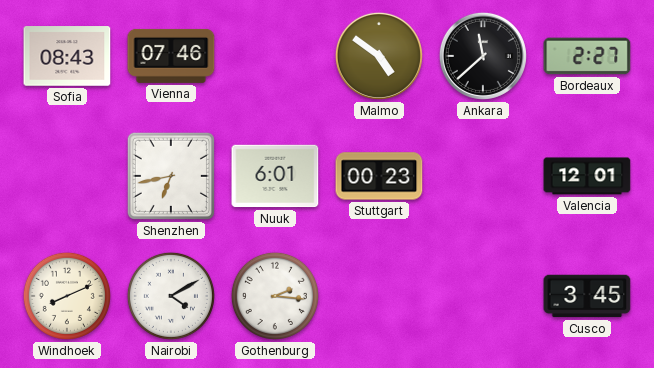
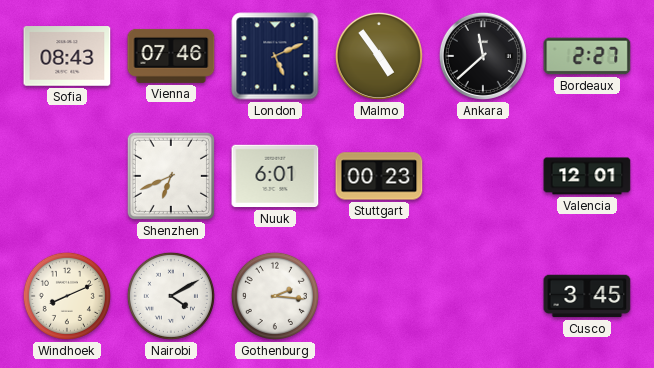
London: none -> 5:11 (275, 56)
Malmo: 4:51 -> 4:54 (379, 56)
Shenzhen: 6:43 -> 6:41 (171, 176)
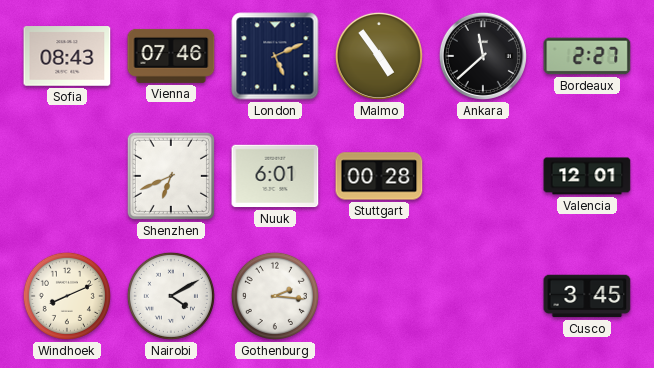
Stuttgart: 00:23 -> 00:28 (379, 176)
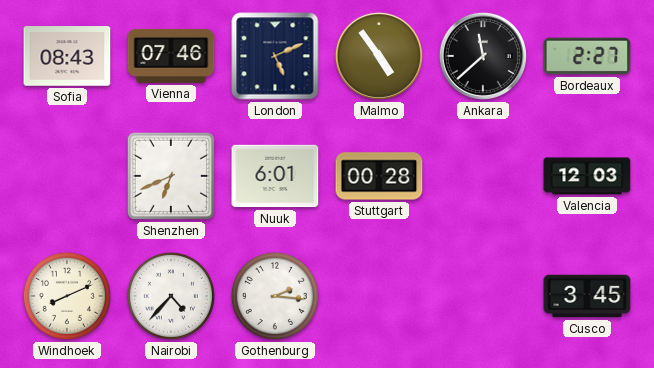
Valencia: 12:01 -> 12:03 (587, 176)
Nairobi: 4:10 -> 4:37 (171, 296)
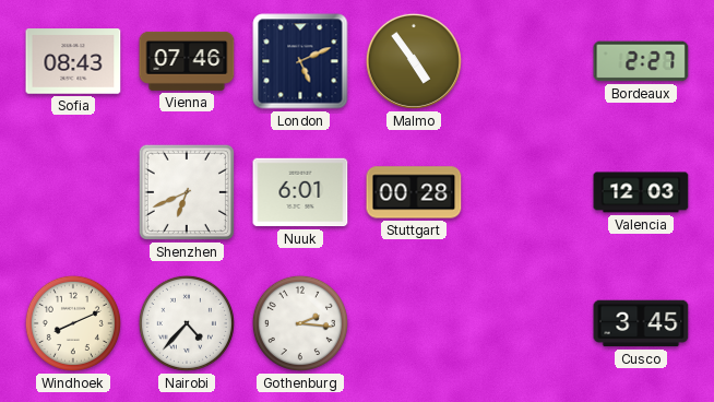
Ankara: 11:38 -> none (483, 56)
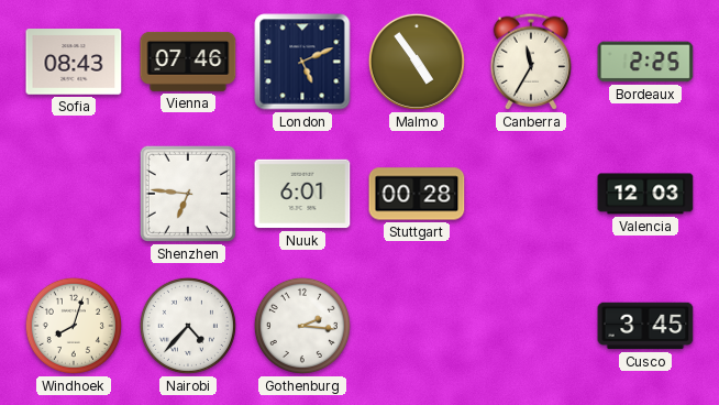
Canberra: none -> 11:35 (531, 62)
Bordeaux: 2:27 -> 2:25 (645, 62)
Shenzhen: 6:41 -> 6:46 (188, 194)
Windhoek: 8:11 -> 8:03 (74, 326)
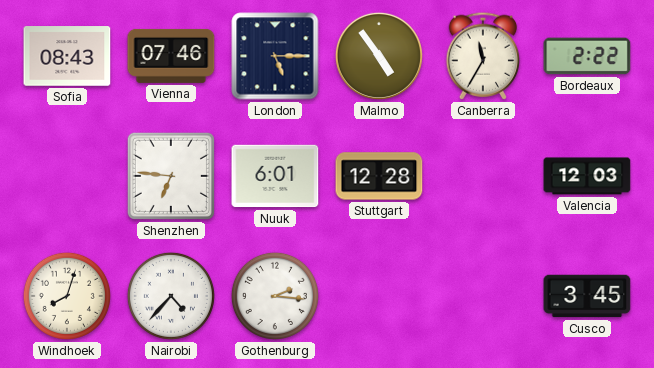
London: 5:11 -> 5:15 (275, 56)
Bordeaux: 2:25 -> 2:22 (587, 56)
Stuttgart: 00:28 -> 12:28 (379, 176)
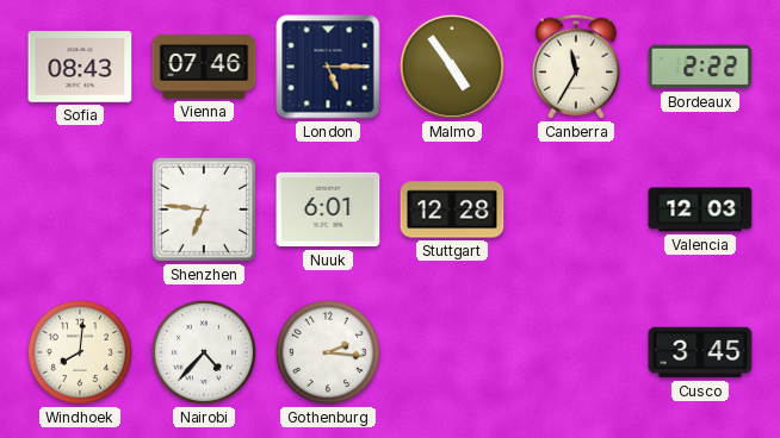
Windhoek: 8:03 -> 8:01 (80, 352)
